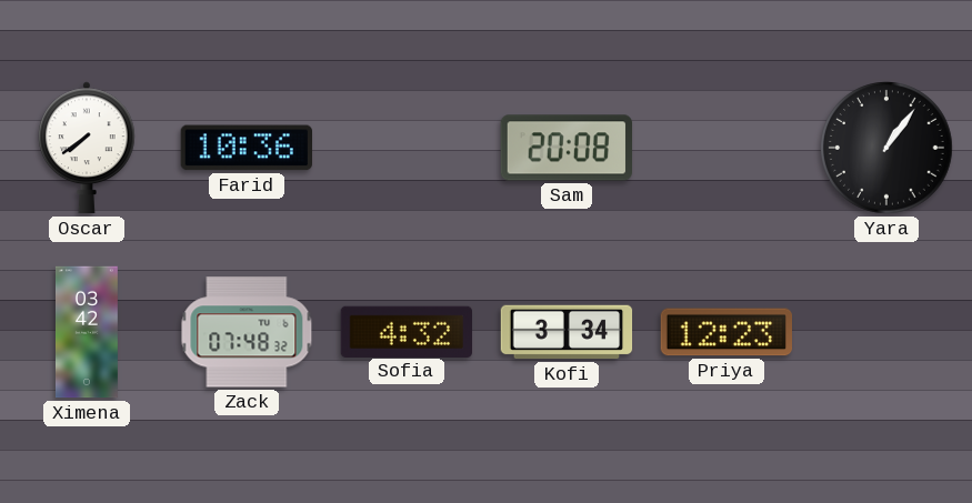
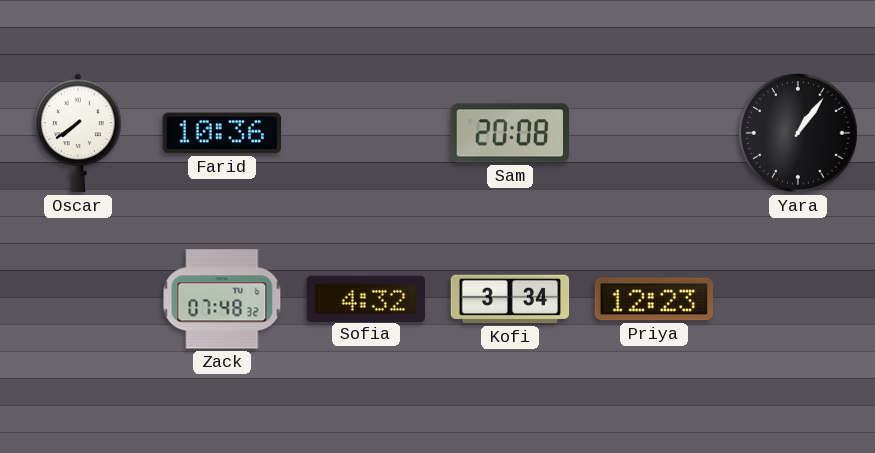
Ximena: 03:42 -> none (87, 332)
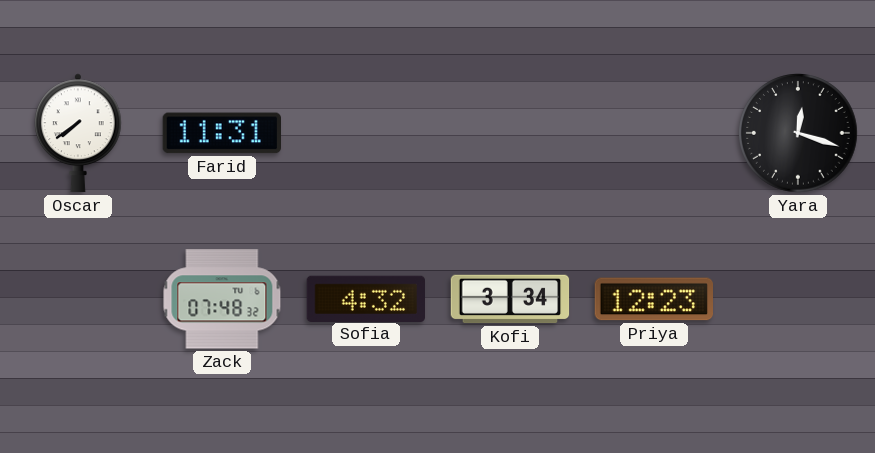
Farid: 10:36 -> 11:31 (221, 133)
Sam: 20:08 -> none (510, 133)
Yara: 1:06 -> 12:18 (798, 133)
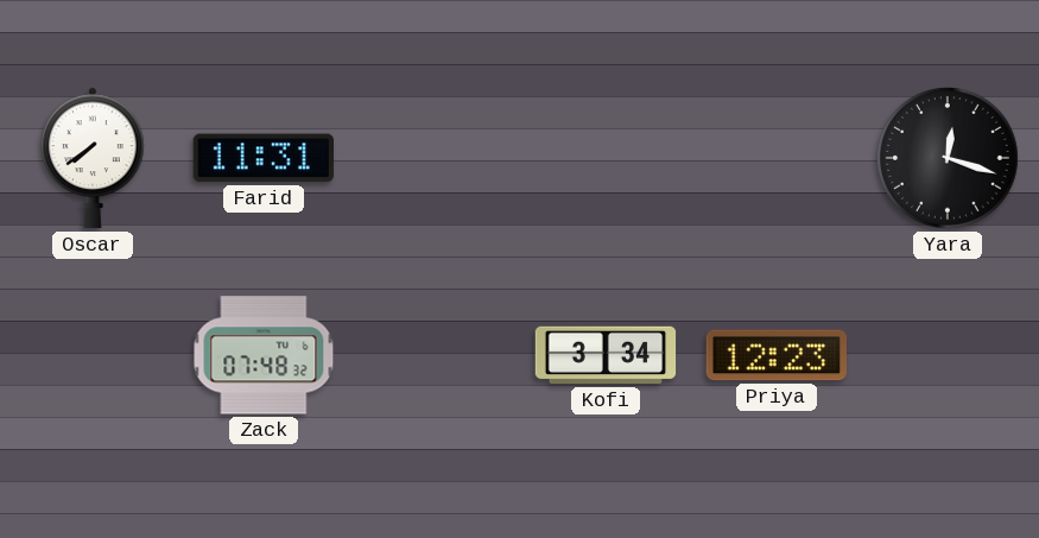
Sofia: 4:32 -> none (365, 298)
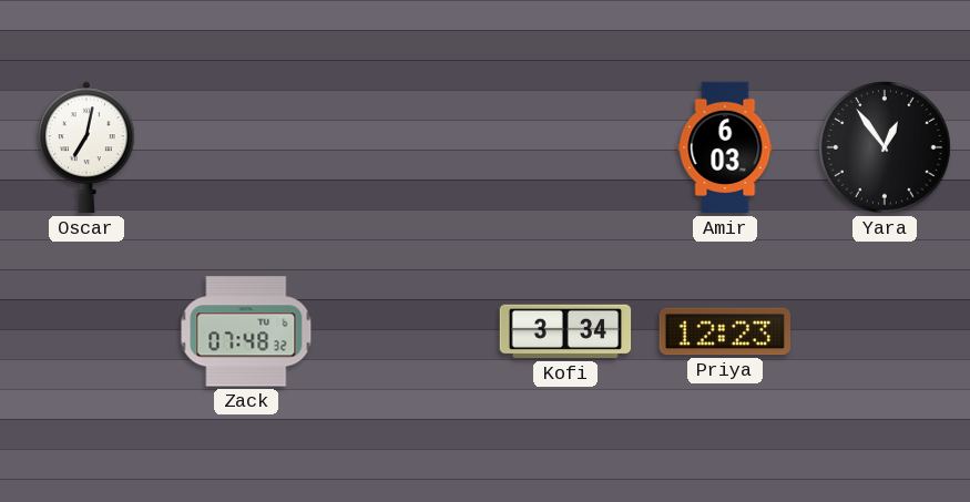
Oscar: 7:39 -> 7:02 (88, 147)
Farid: 11:31 -> none (262, 158)
Amir: none -> 6:03 (725, 147)
Yara: 12:18 -> 12:54 (885, 147)
